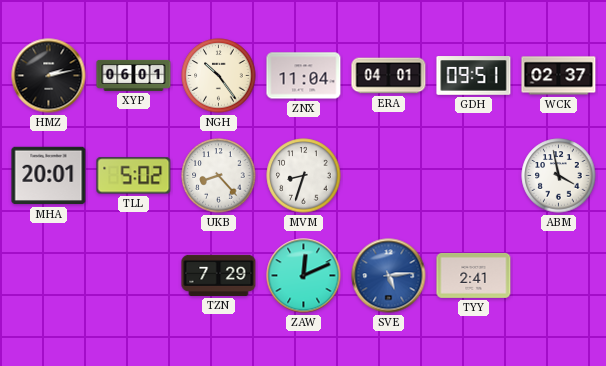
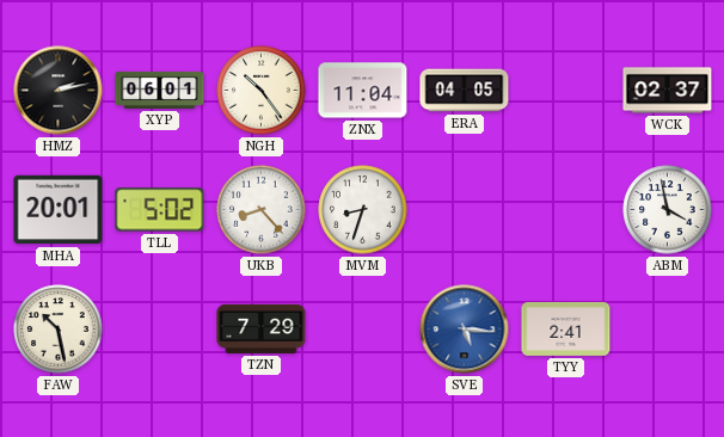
ERA: 04:01 -> 04:05 (465, 91)
GDH: 09:51 -> none (474, 76)
FAW: none -> 10:28 (59, 330)
ZAW: 12:11 -> none (304, 276)
SVE: 5:14 -> 5:16 (465, 330)
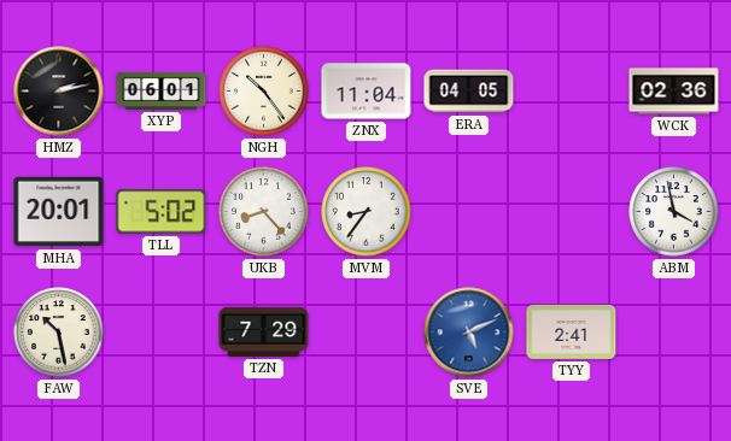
WCK: 02:37 -> 02:36 (674, 92)
MVM: 8:33 -> 8:36 (367, 212)
SVE: 5:16 -> 5:11 (469, 333)
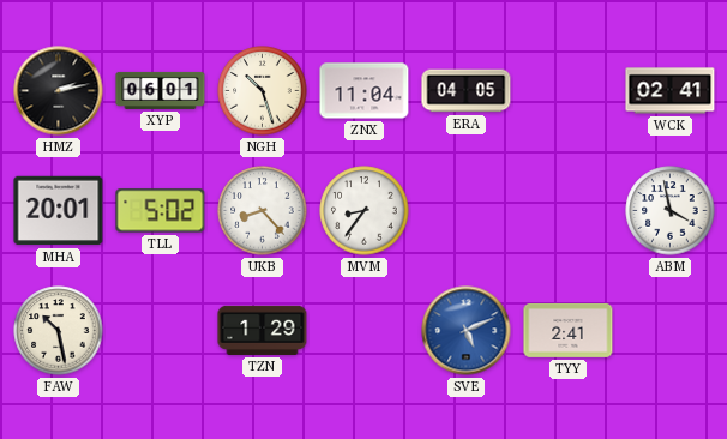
NGH: 10:24 -> 10:27 (263, 91)
WCK: 02:36 -> 02:41 (671, 91)
TZN: 7:29 -> 1:29 (263, 330)
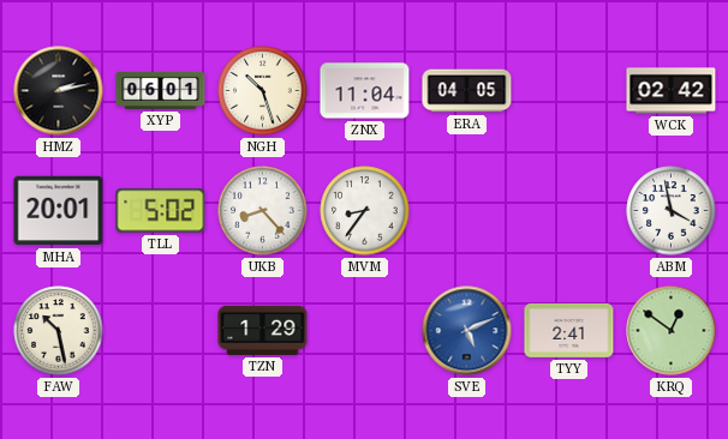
WCK: 02:41 -> 02:42 (672, 91)
KRQ: none -> 12:51 (672, 331)
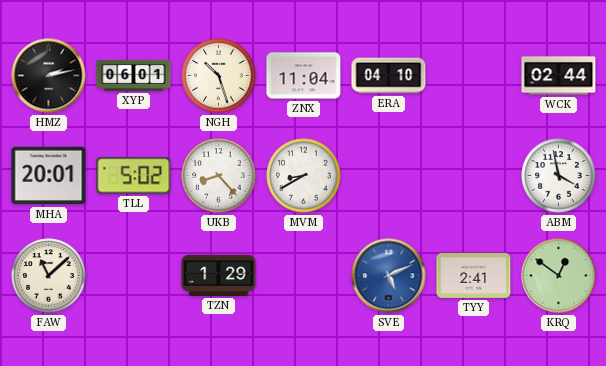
ERA: 04:05 -> 04:10 (389, 76)
WCK: 02:42 -> 02:44 (559, 76)
MVM: 8:36 -> 8:40 (304, 176)
FAW: 10:28 -> 11:08 (49, 276)
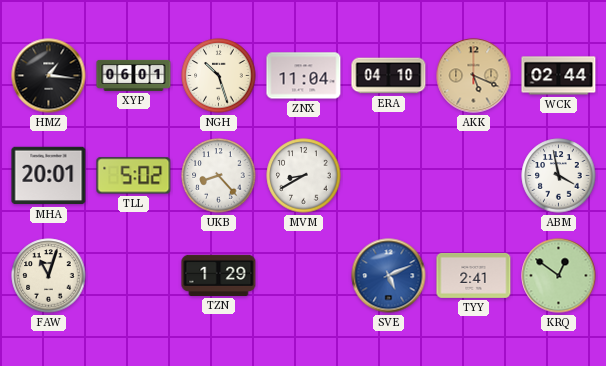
HMZ: 2:13 -> 1:16 (49, 76)
AKK: none -> 5:19 (474, 76)
FAW: 11:08 -> 11:03 (49, 276)
